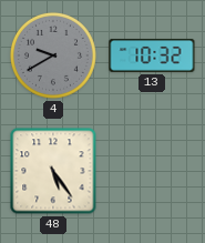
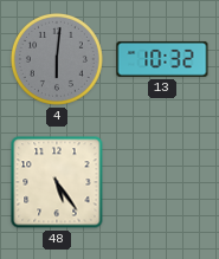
4: 9:40 -> 6:01 (57, 59)
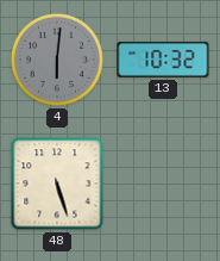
48: 5:24 -> 5:27 (57, 184)
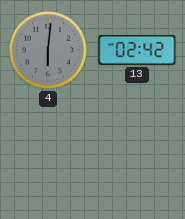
13: 10:32 -> 02:42 (137, 50)
48: 5:27 -> none (57, 184)
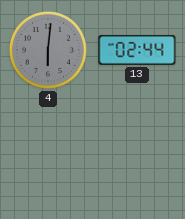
13: 02:42 -> 02:44 (137, 50)
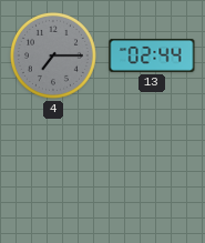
4: 6:01 -> 7:15 (53, 55)
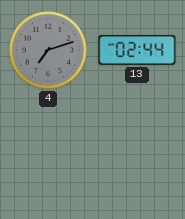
4: 7:15 -> 7:12 (48, 50)
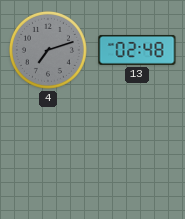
13: 02:44 -> 02:48 (137, 50)
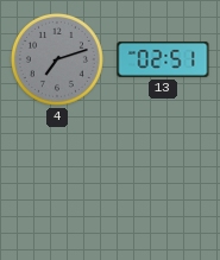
13: 02:48 -> 02:51 (163, 59)
